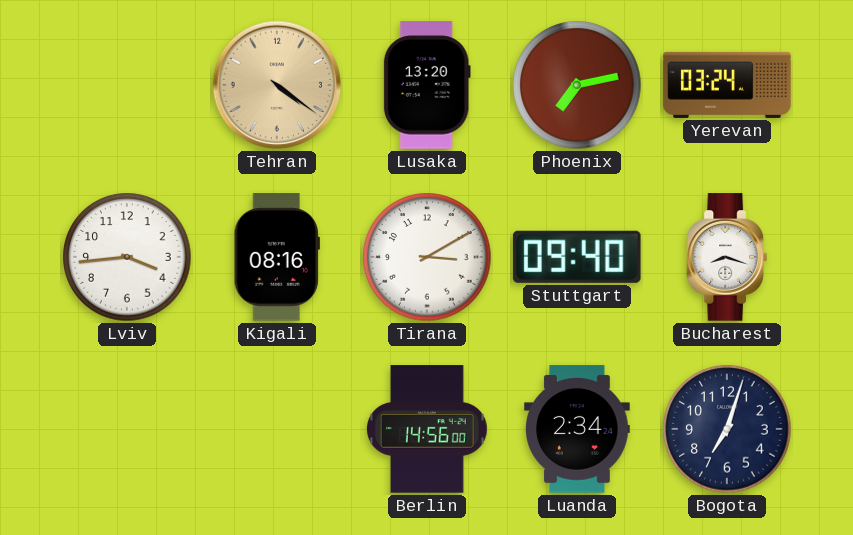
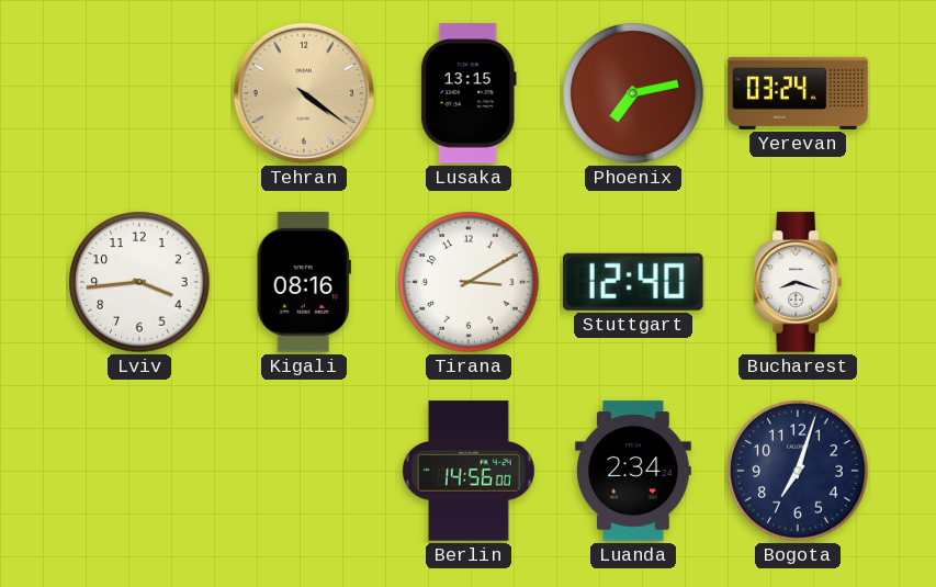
Lusaka: 13:20 -> 13:15 (469, 93)
Stuttgart: 09:40 -> 12:40 (633, 282)
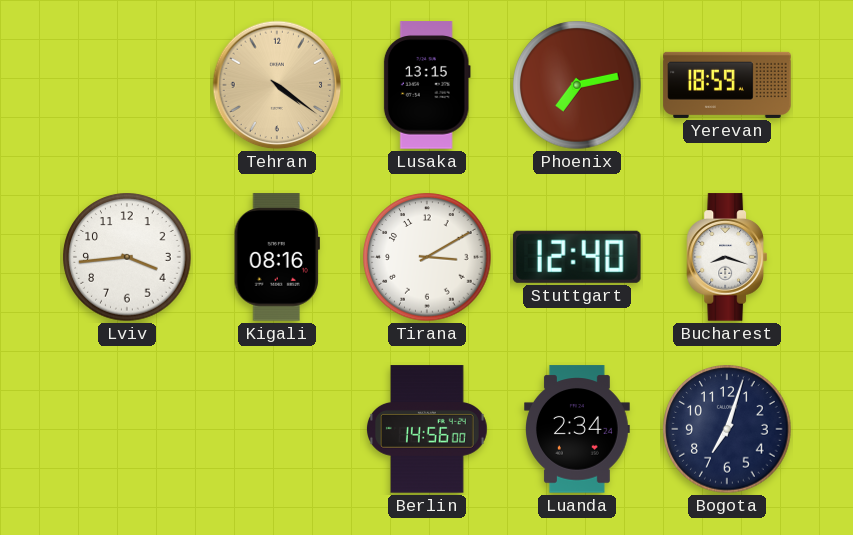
Yerevan: 03:24 -> 18:59 (727, 85)
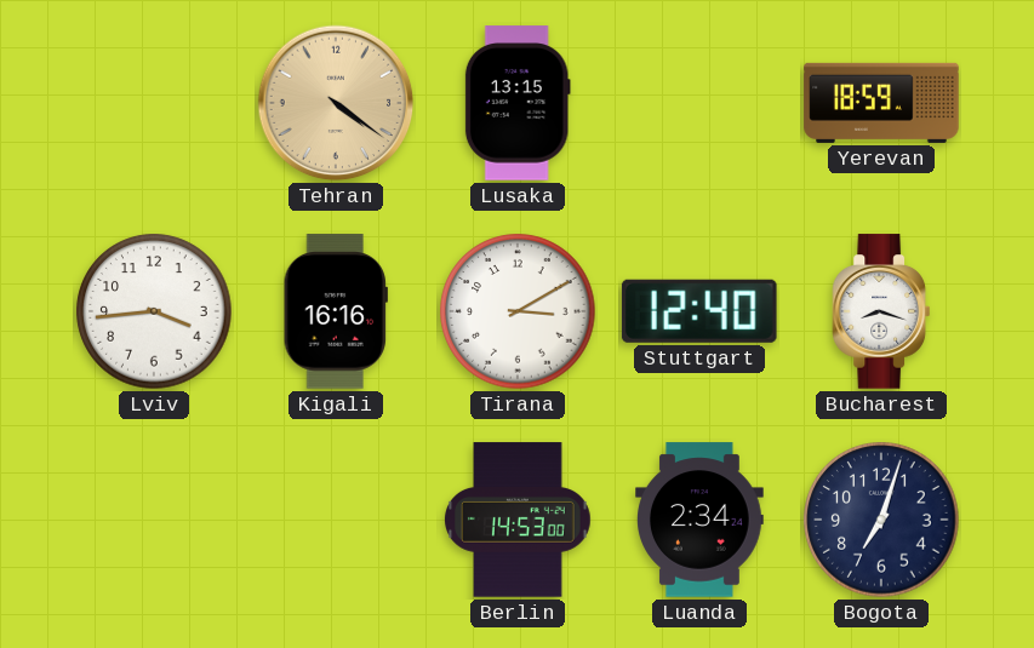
Phoenix: 7:13 -> none (577, 85)
Kigali: 08:16 -> 16:16 (336, 311)
Berlin: 14:56 -> 14:53 (519, 520)
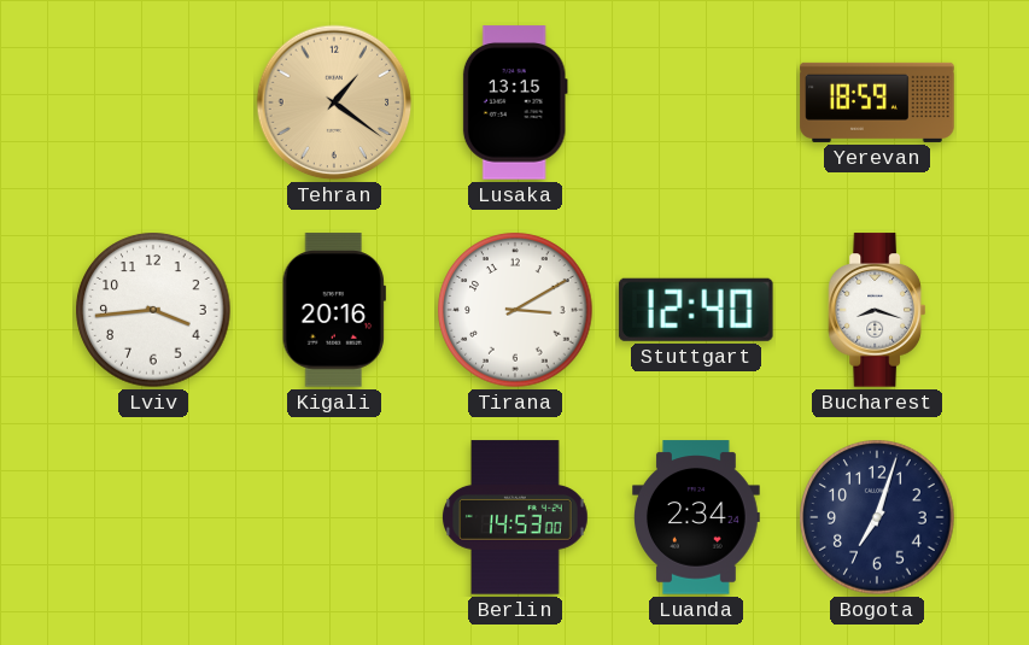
Tehran: 4:21 -> 1:21 (334, 102)
Kigali: 16:16 -> 20:16 (334, 310)
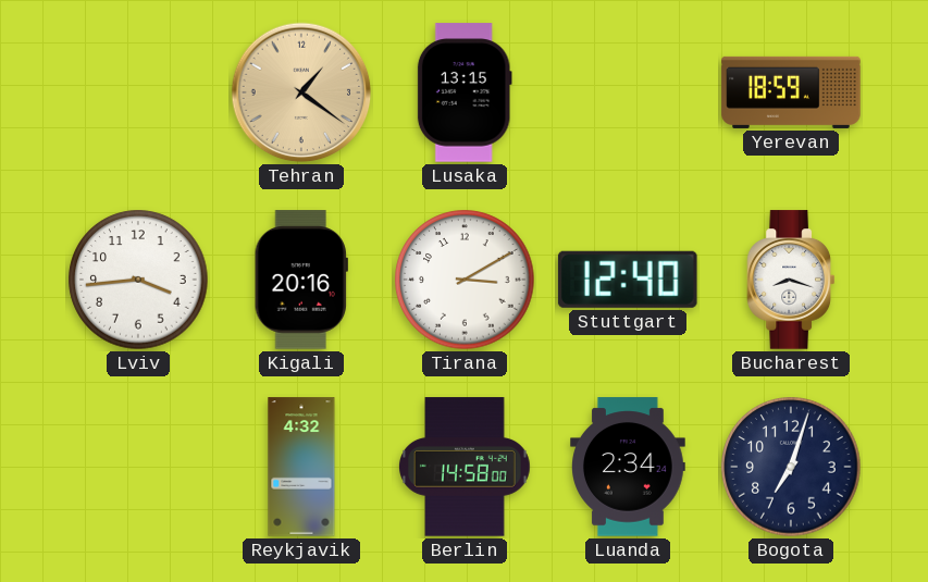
Reykjavik: none -> 4:32 (301, 467)
Berlin: 14:53 -> 14:58 (466, 467)
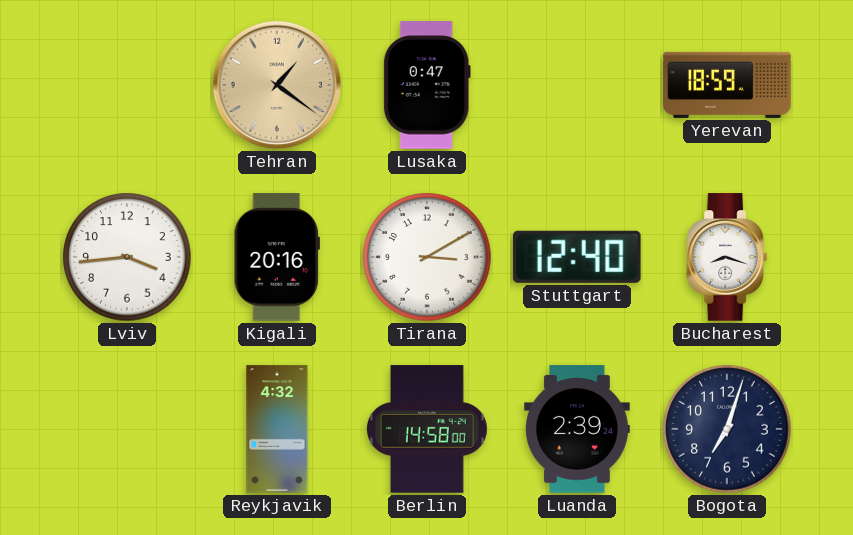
Lusaka: 13:15 -> 0:47 (427, 85)
Luanda: 2:34 -> 2:39 (578, 429)
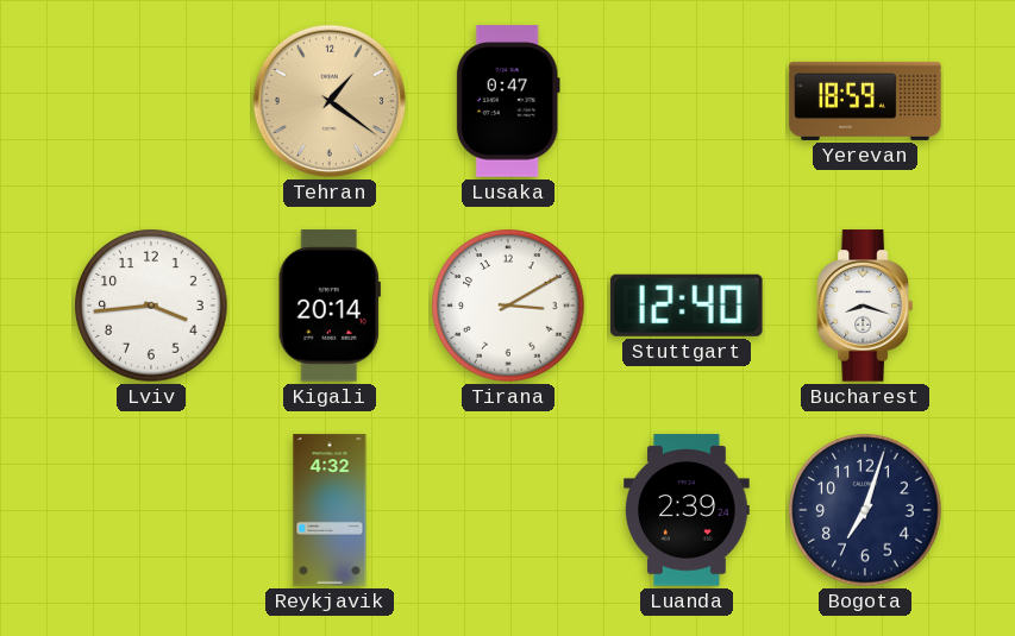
Kigali: 20:16 -> 20:14 (330, 306)
Berlin: 14:58 -> none (428, 429)
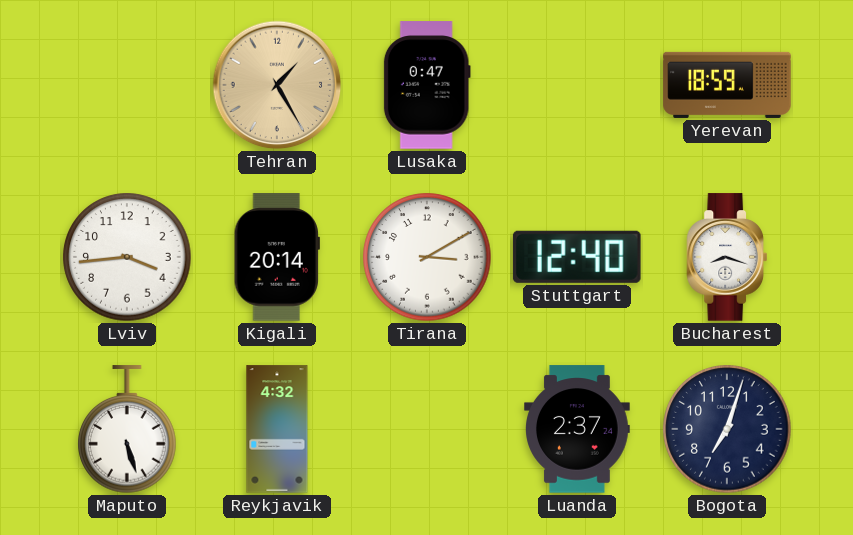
Tehran: 1:21 -> 1:25 (277, 85)
Maputo: none -> 5:27 (127, 430)
Luanda: 2:39 -> 2:37 (578, 429)
